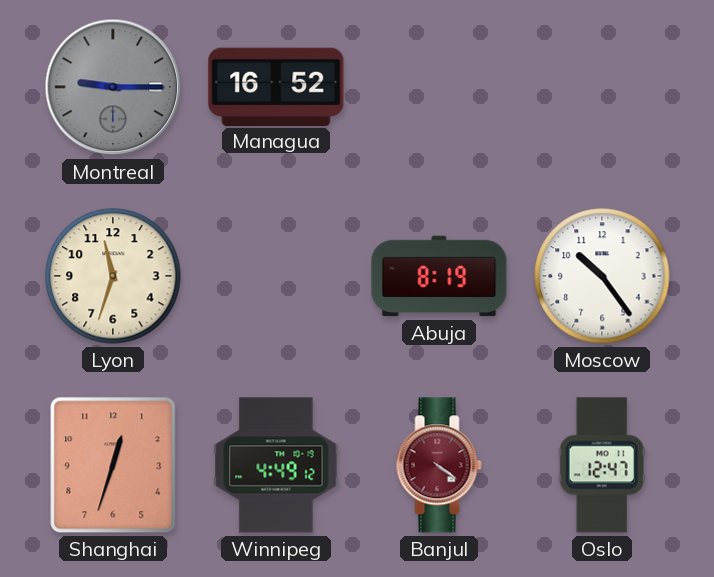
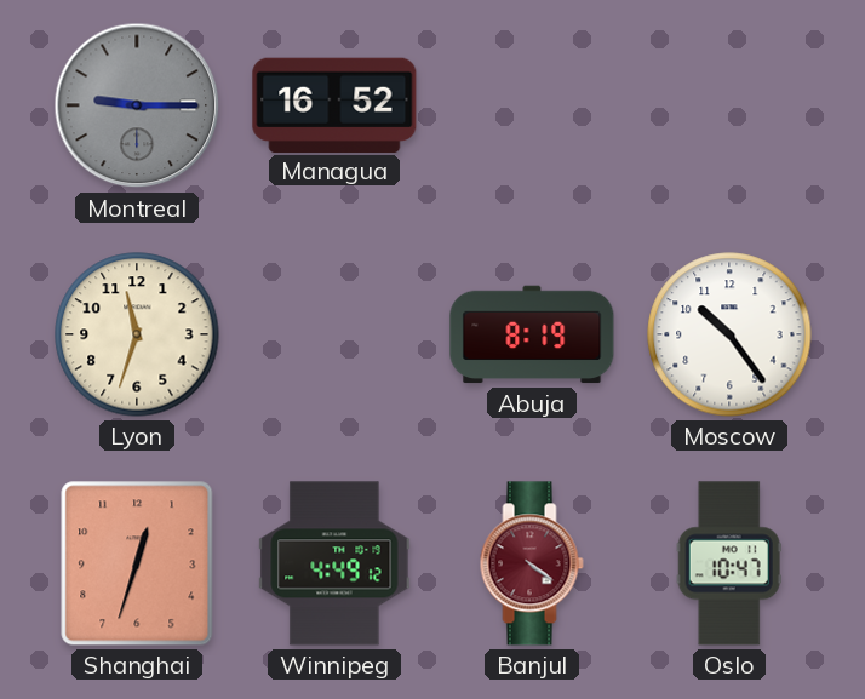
Oslo: 12:47 -> 10:47 (729, 563)
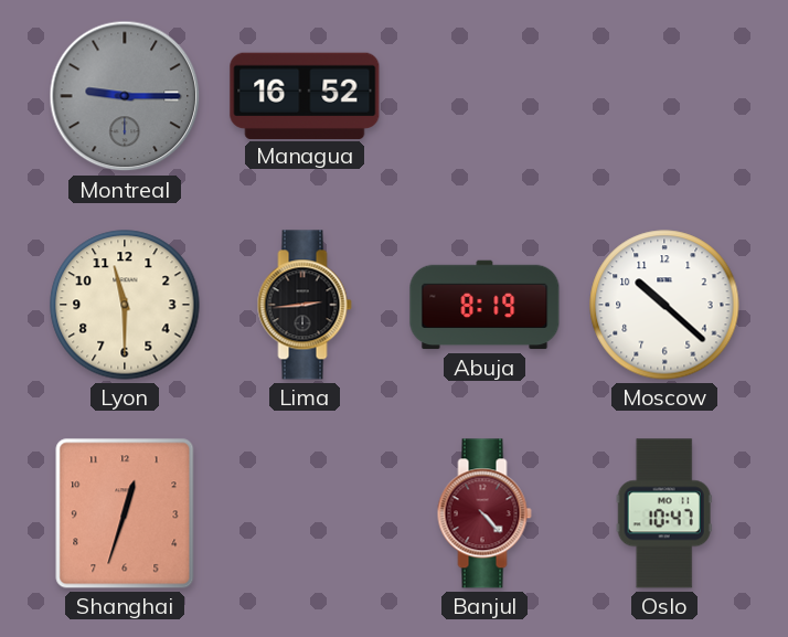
Lyon: 11:33 -> 11:30 (125, 305)
Lima: none -> 2:44 (305, 305)
Moscow: 10:24 -> 10:22 (664, 305)
Winnipeg: 4:49 -> none (334, 563)
Banjul: 4:21 -> 4:23 (484, 513)
